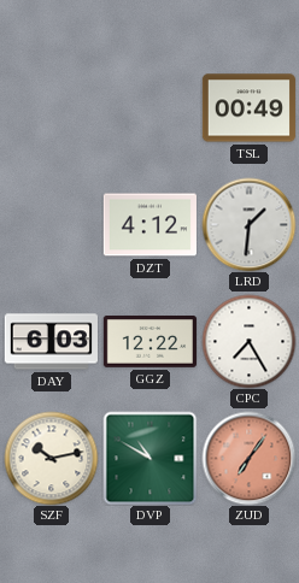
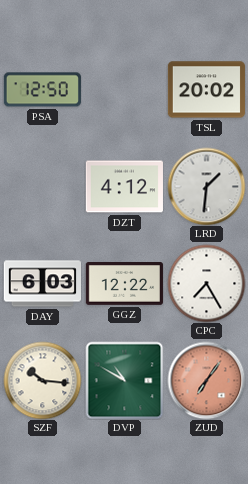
PSA: none -> 12:50 (42, 90)
TSL: 00:49 -> 20:02 (206, 90)
SZF: 10:13 -> 10:16 (42, 380)
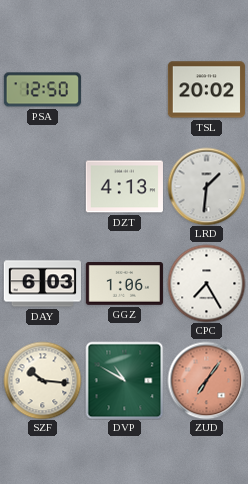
DZT: 4:12 -> 4:13 (124, 187)
GGZ: 12:22 -> 1:06 (124, 284)
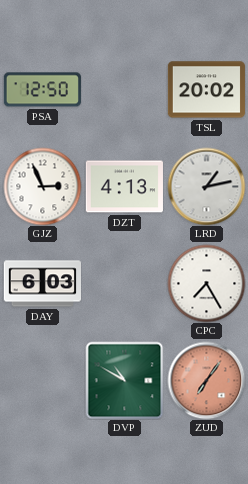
GJZ: none -> 2:56 (42, 186)
LRD: 1:31 -> 1:13 (206, 186)
GGZ: 1:06 -> none (124, 284)
SZF: 10:16 -> none (42, 380)
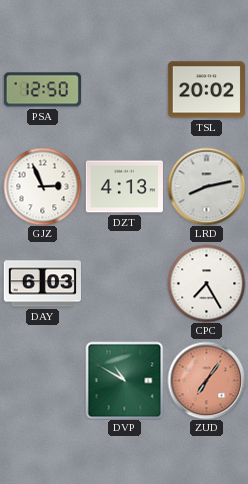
LRD: 1:13 -> 8:13 (206, 186)
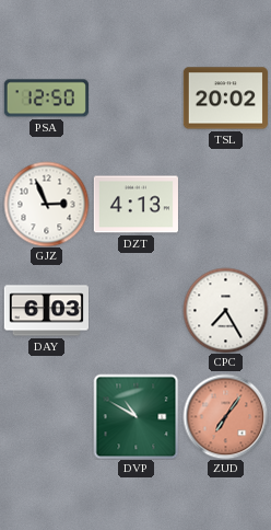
LRD: 8:13 -> none (206, 186)
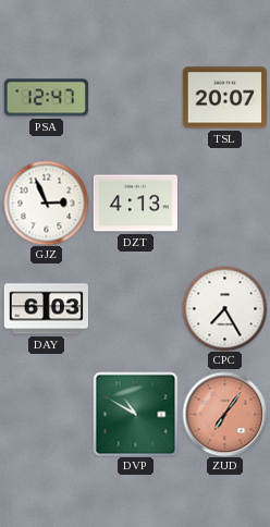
PSA: 12:50 -> 12:47 (46, 98)
TSL: 20:02 -> 20:07 (224, 98)
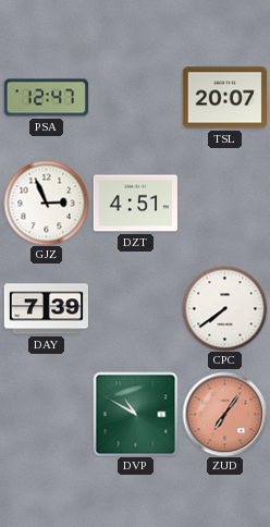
DZT: 4:13 -> 4:51 (135, 204)
DAY: 6:03 -> 7:39 (46, 309)
CPC: 7:25 -> 7:39 (224, 308)
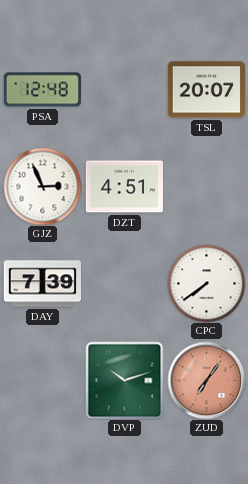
PSA: 12:47 -> 12:48 (42, 90)
DVP: 10:50 -> 10:12 (124, 380)
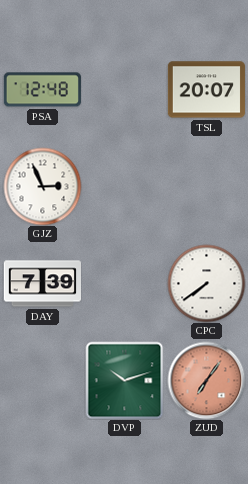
DZT: 4:51 -> none (124, 187)
